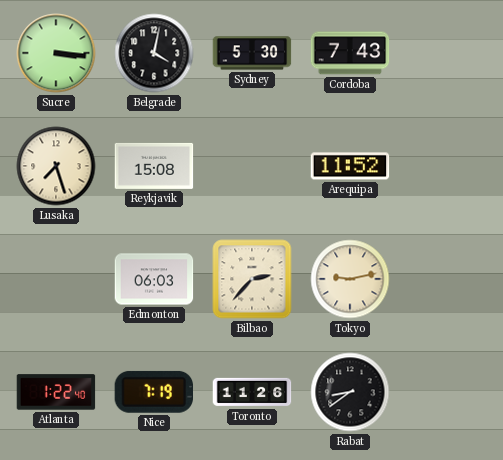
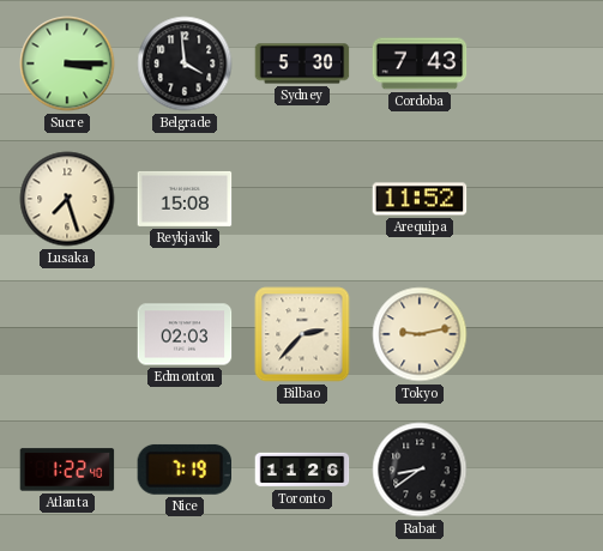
Sucre: 3:16 -> 3:15 (67, 63)
Belgrade: 4:02 -> 3:59 (185, 63)
Edmonton: 06:03 -> 02:03 (185, 334)
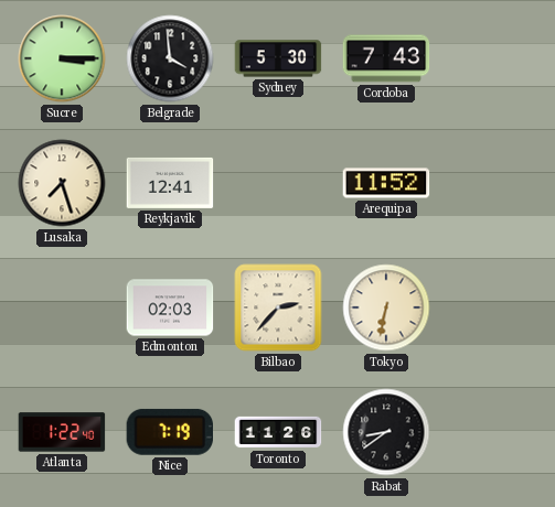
Reykjavik: 15:08 -> 12:41 (170, 183)
Tokyo: 9:13 -> 6:32 (386, 308)
